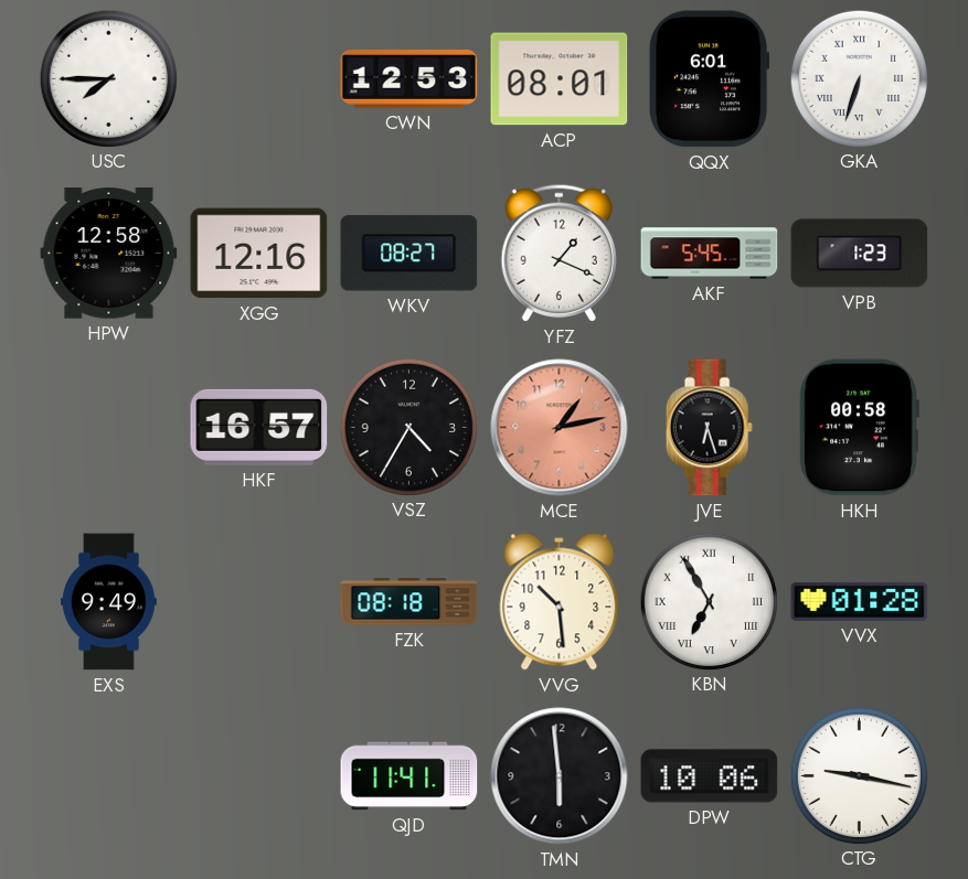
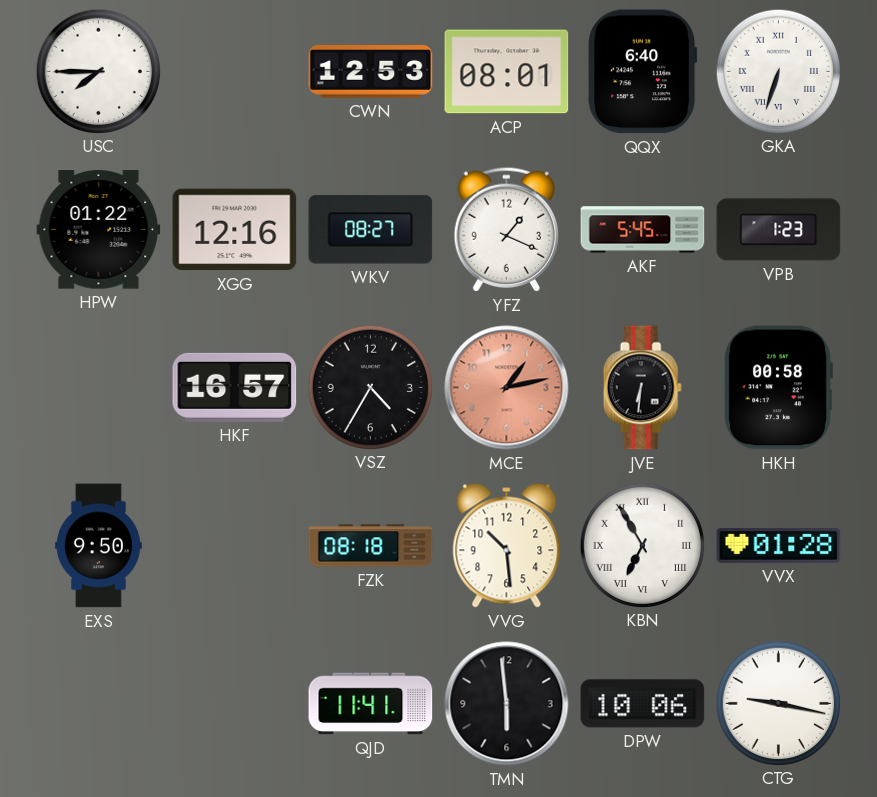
QQX: 6:01 -> 6:40 (643, 72)
HPW: 12:58 -> 01:22 (99, 230)
JVE: 6:27 -> 6:31 (642, 388)
EXS: 9:49 -> 9:50 (99, 546)
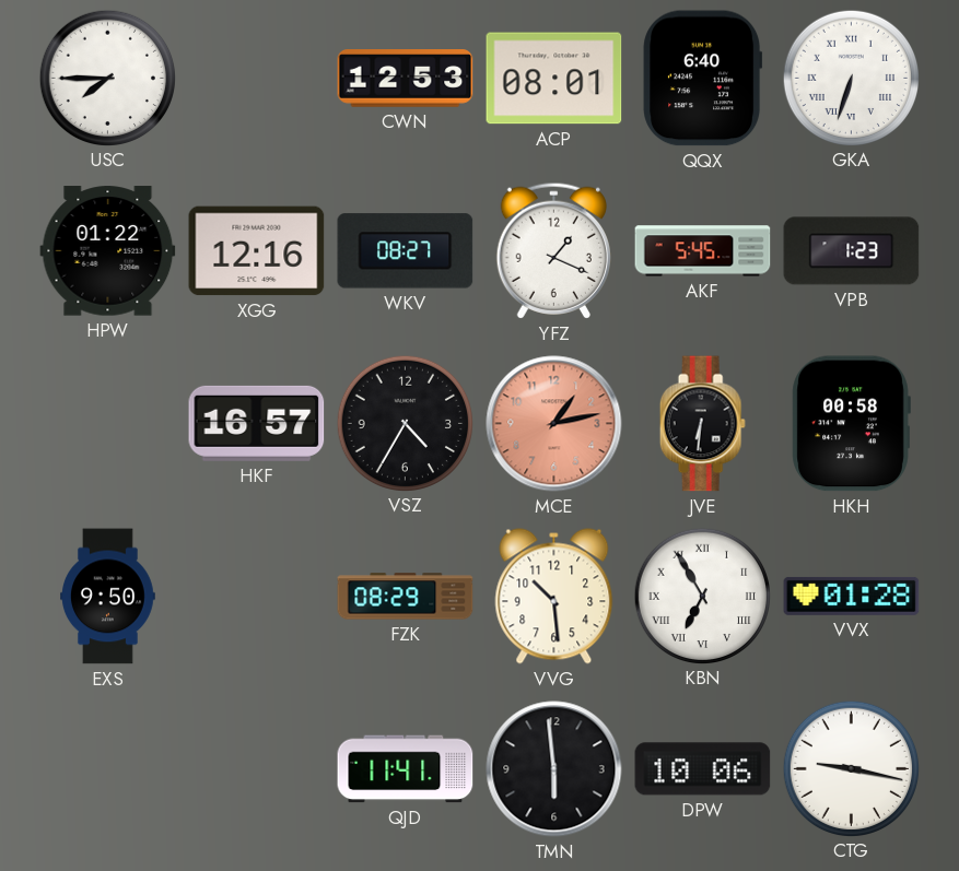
FZK: 08:18 -> 08:29 (406, 597)
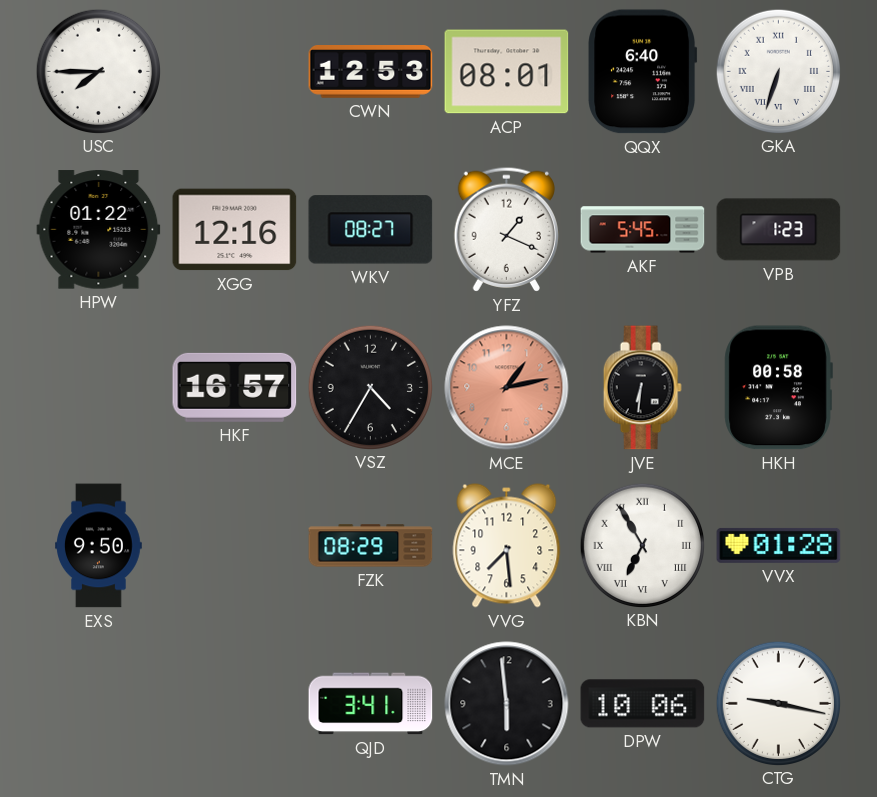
VVG: 10:29 -> 7:29 (507, 546)
QJD: 11:41 -> 3:41 (371, 704)
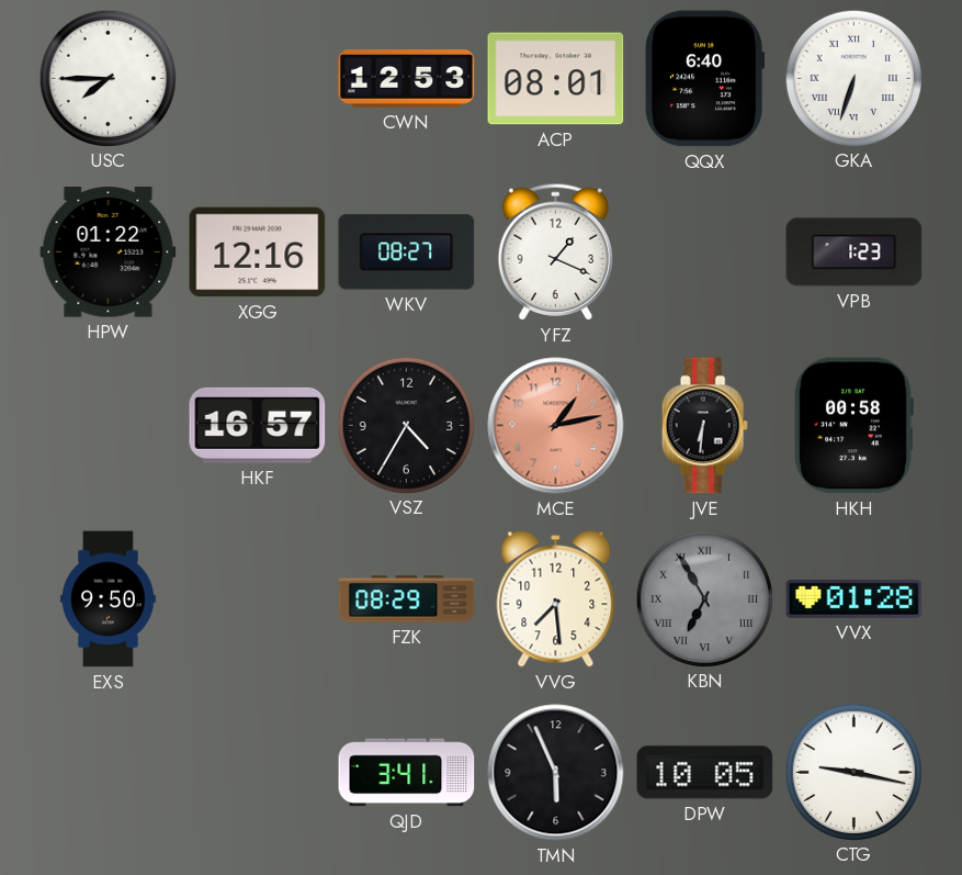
AKF: 5:45 -> none (643, 230)
KBN dial: white -> grey (704, 598)
TMN: 5:59 -> 5:56 (556, 773)
DPW: 10:06 -> 10:05 (705, 773)
